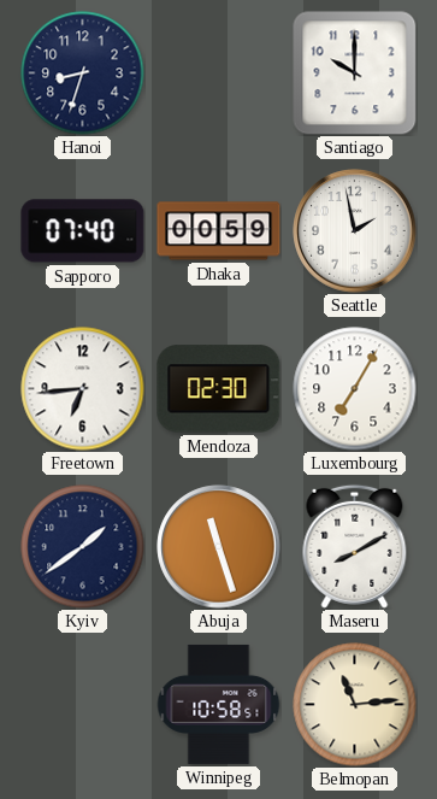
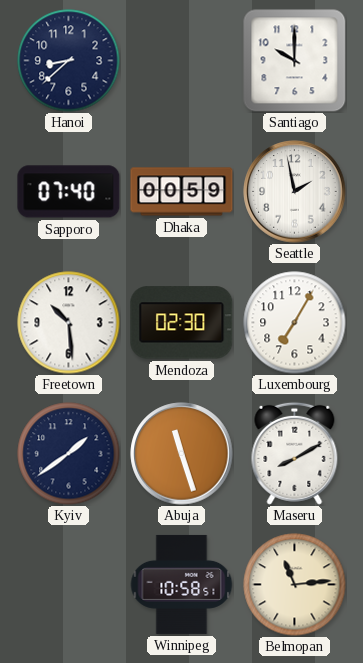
Hanoi: 8:33 -> 8:38 (69, 61)
Freetown: 6:44 -> 10:29 (69, 323)
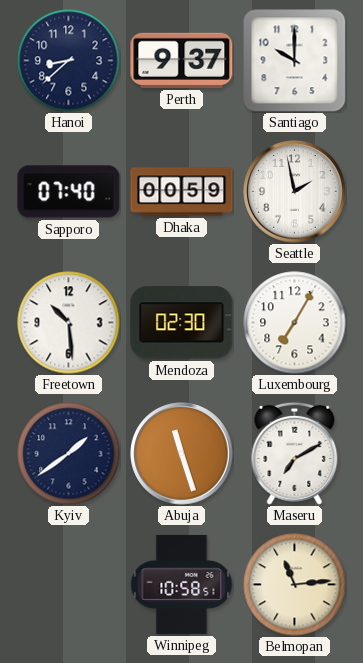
Perth: none -> 9:37 (182, 60)
Maseru: 8:10 -> 7:10 (295, 453)
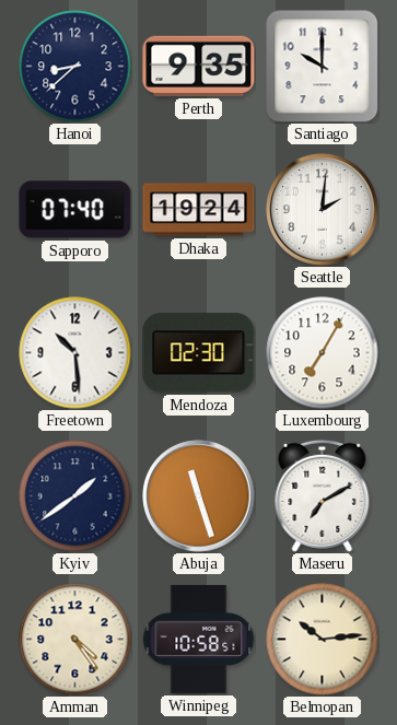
Perth: 9:37 -> 9:35 (199, 66)
Dhaka: 00:59 -> 19:24 (199, 210)
Seattle: 1:58 -> 2:01 (323, 210)
Amman: none -> 4:24 (75, 640)
Belmopan: 11:14 -> 10:14 (323, 640)
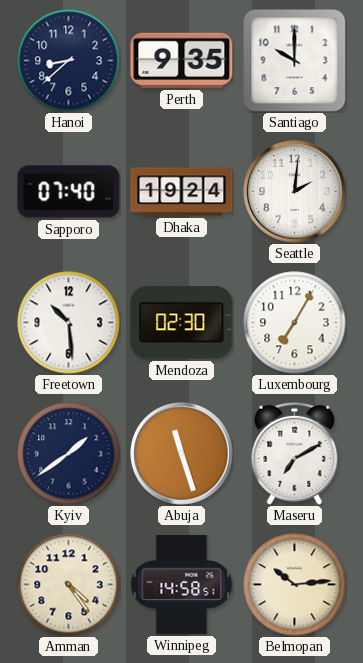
Winnipeg: 10:58 -> 14:58 (181, 584)
